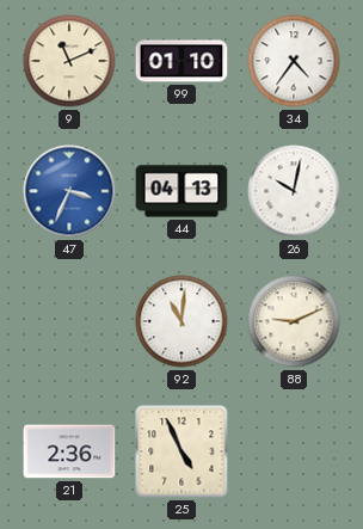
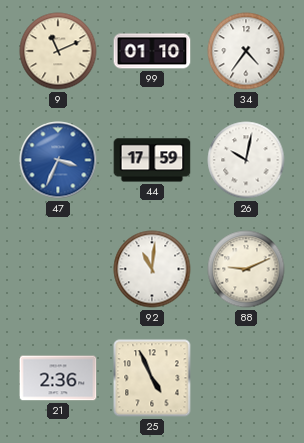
44: 04:13 -> 17:59 (152, 160)
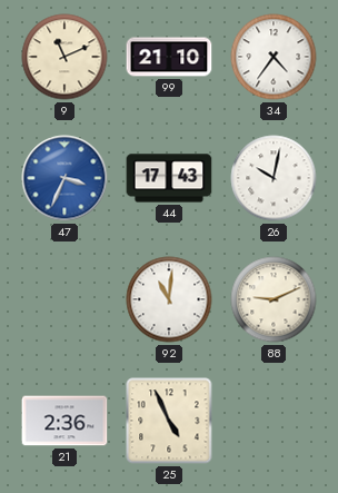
99: 01:10 -> 21:10 (169, 57)
44: 17:59 -> 17:43 (169, 178)
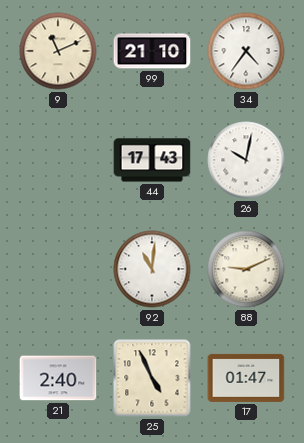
47: 3:34 -> none (64, 178)
21: 2:36 -> 2:40 (58, 378)
17: none -> 01:47 (246, 378)
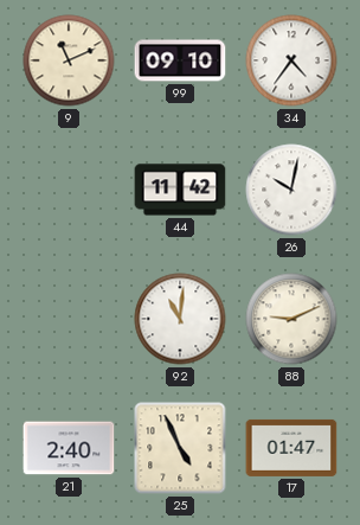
99: 21:10 -> 09:10 (180, 60)
44: 17:43 -> 11:42 (180, 190)
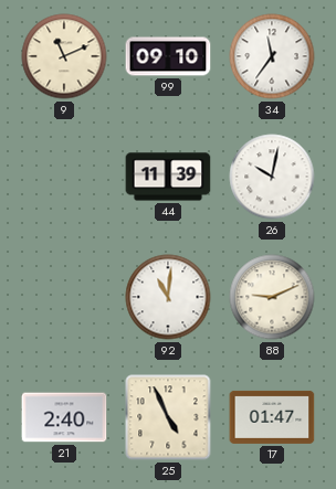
34: 4:36 -> 11:36 (272, 56)
44: 11:42 -> 11:39 (168, 177)
